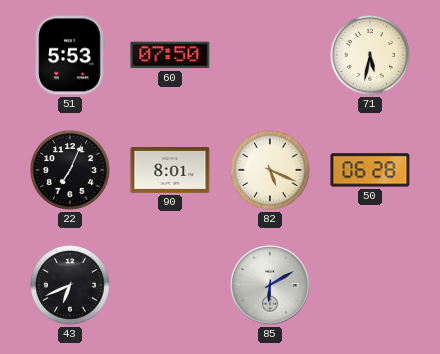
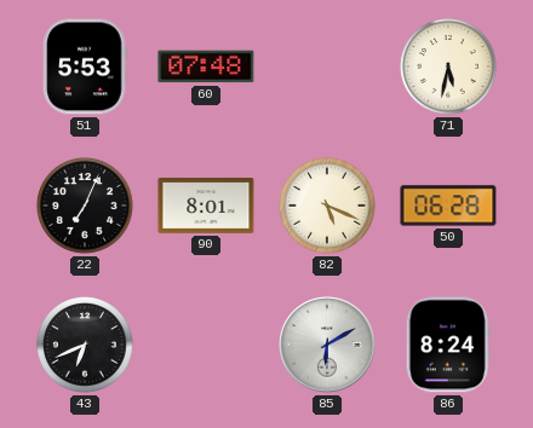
60: 07:50 -> 07:48 (206, 66)
86: none -> 8:24 (448, 345)
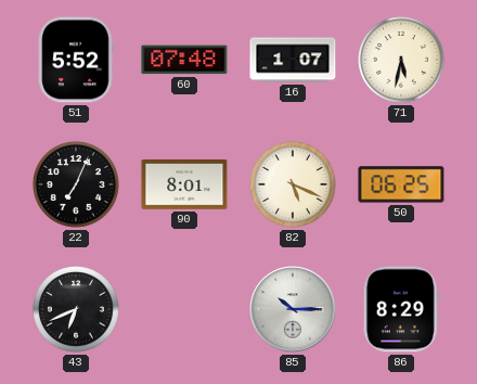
51: 5:53 -> 5:52 (76, 60)
16: none -> 1:07 (293, 60)
50: 06:28 -> 06:25 (401, 184)
85: 6:10 -> 10:15 (293, 309)
86: 8:24 -> 8:29 (401, 309)
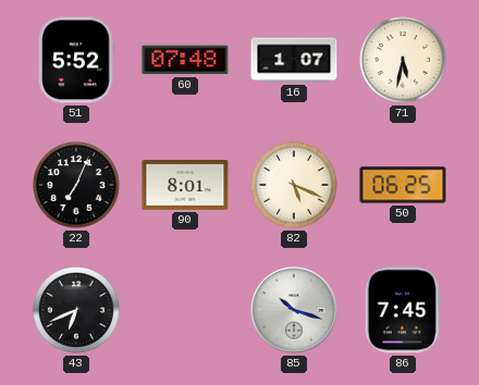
85: 10:15 -> 10:18 (294, 310)
86: 8:29 -> 7:45 (403, 310)
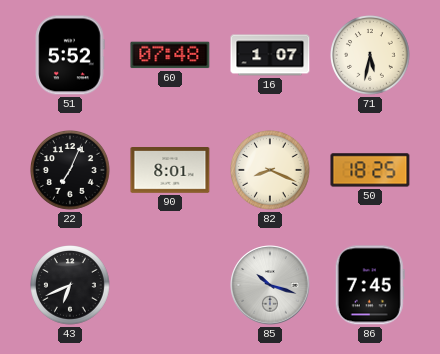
82: 5:19 -> 8:19 (271, 171)
50: 06:25 -> 18:25 (370, 170)
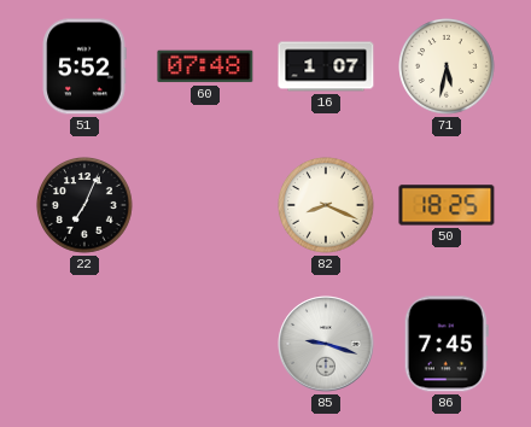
90: 8:01 -> none (170, 171)
43: 6:41 -> none (71, 286)
85: 10:18 -> 9:18 (326, 344)
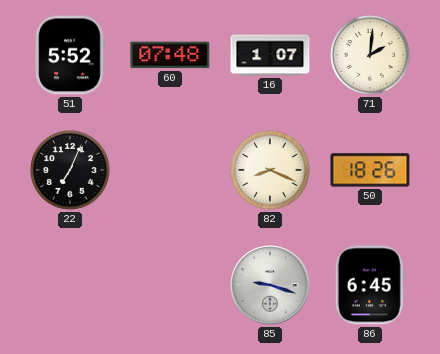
71: 5:32 -> 2:01 (371, 56)
50: 18:25 -> 18:26 (370, 170)
86: 7:45 -> 6:45 (370, 285)
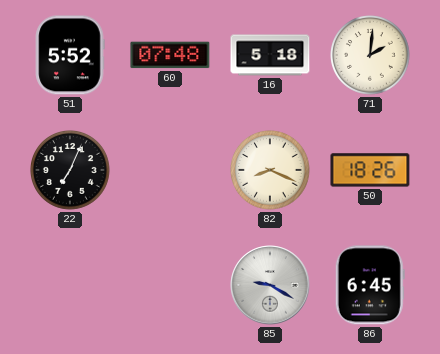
16: 1:07 -> 5:18 (270, 55)
85: 9:18 -> 9:20 (270, 285)
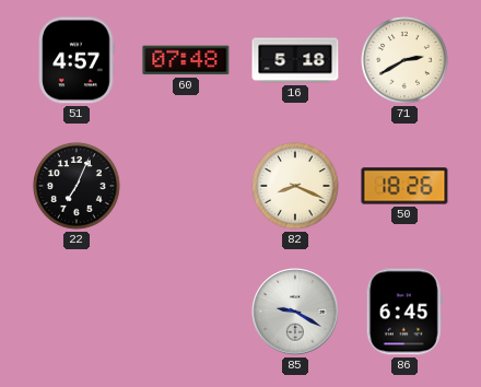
51: 5:52 -> 4:57 (77, 60)
71: 2:01 -> 2:40 (406, 61)
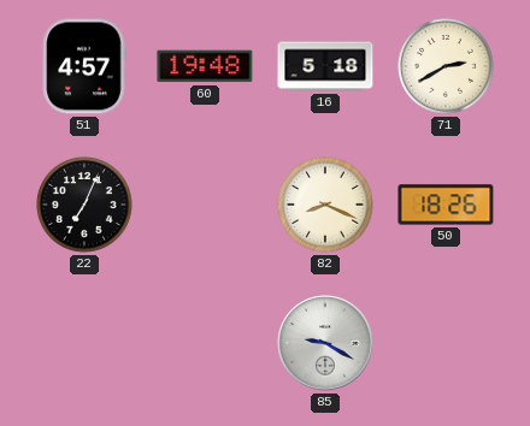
60: 07:48 -> 19:48 (205, 66)
86: 6:45 -> none (404, 312)
